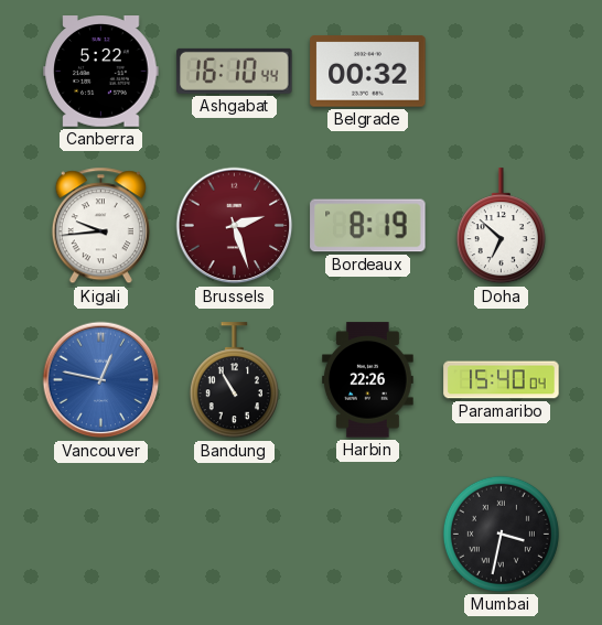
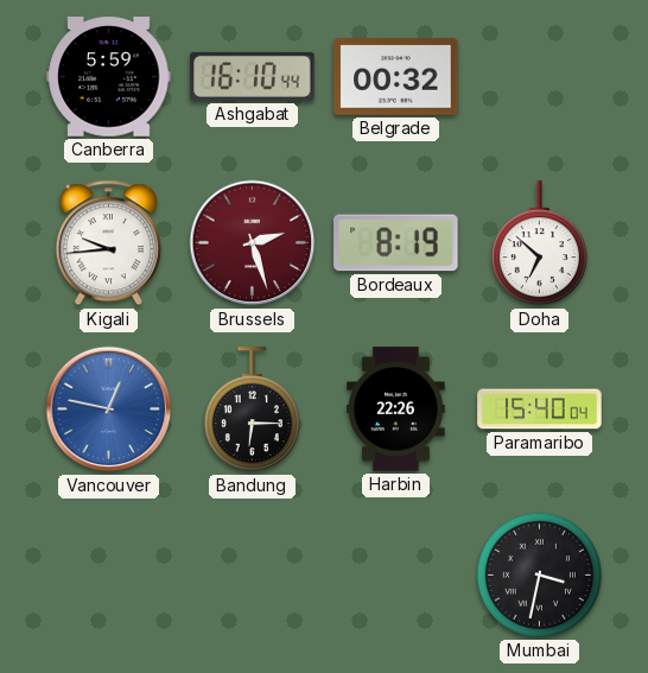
Canberra: 5:22 -> 5:59 (109, 77)
Bandung: 10:55 -> 6:15 (252, 409)
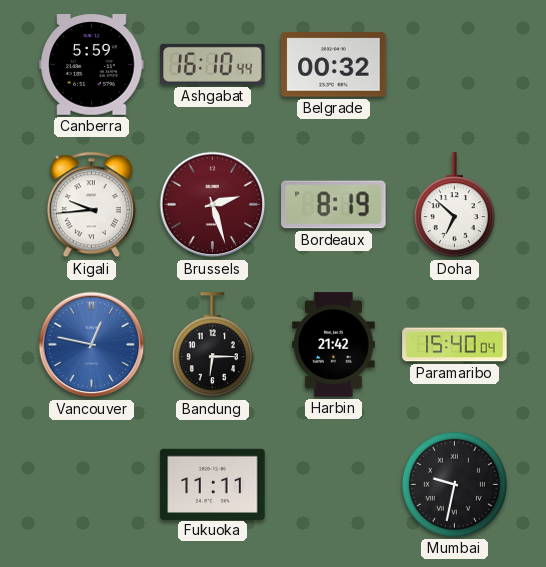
Harbin: 22:26 -> 21:42 (334, 345)
Fukuoka: none -> 11:11 (213, 484)
Mumbai: 3:32 -> 9:32 (454, 484)
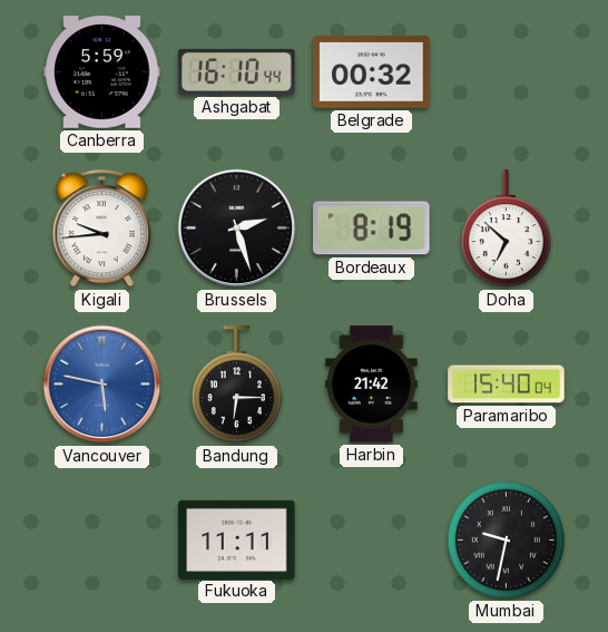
Brussels dial: burgundy -> black (237, 229)
Vancouver: 12:47 -> 5:47 (102, 385)
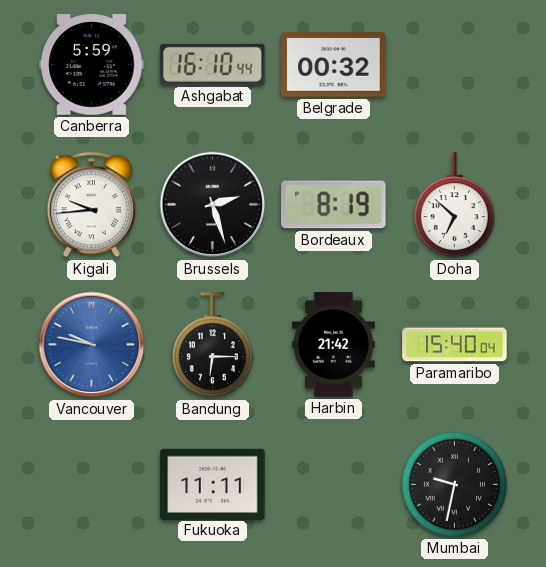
Vancouver: 5:47 -> 9:47 (92, 345)
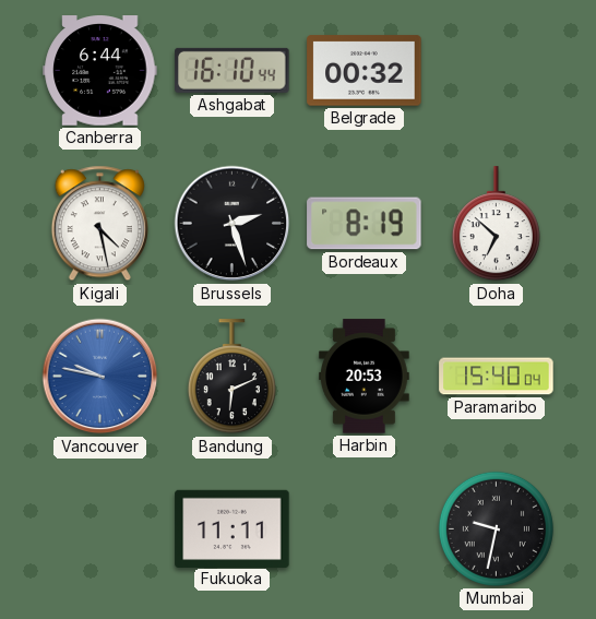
Canberra: 5:59 -> 6:44 (100, 71)
Kigali: 9:44 -> 4:28 (99, 224)
Bandung: 6:15 -> 6:11 (231, 377)
Harbin: 21:42 -> 20:53 (365, 377)
